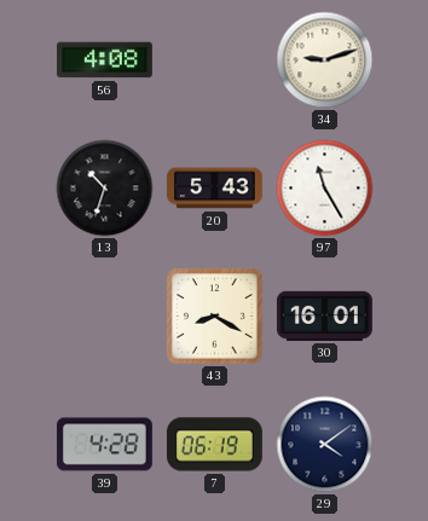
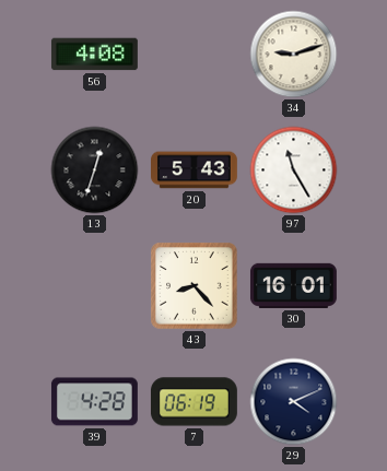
13: 10:33 -> 12:33 (95, 170)
43: 8:20 -> 8:23 (195, 286)
29: 4:09 -> 4:11 (294, 402)
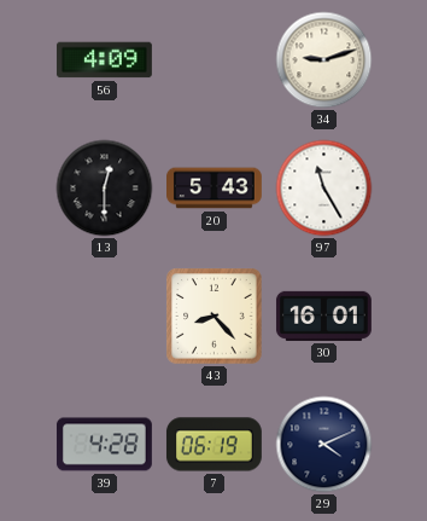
56: 4:08 -> 4:09 (104, 60)
13: 12:33 -> 12:30 (105, 189)
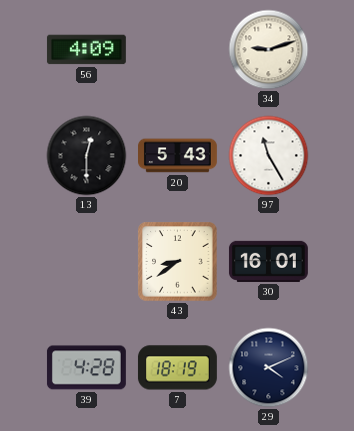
43: 8:23 -> 8:39 (178, 262)
7: 06:19 -> 18:19 (177, 368)
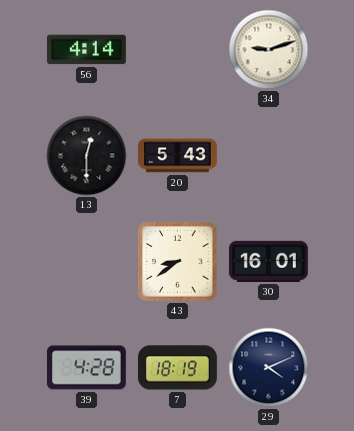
56: 4:09 -> 4:14 (86, 50)
97: 11:25 -> none (269, 156)
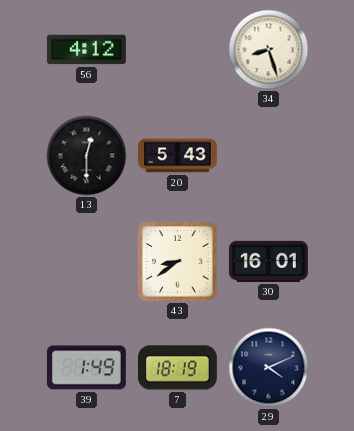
56: 4:14 -> 4:12 (86, 50)
34: 9:12 -> 8:27 (269, 50)
39: 4:28 -> 1:49 (86, 368)
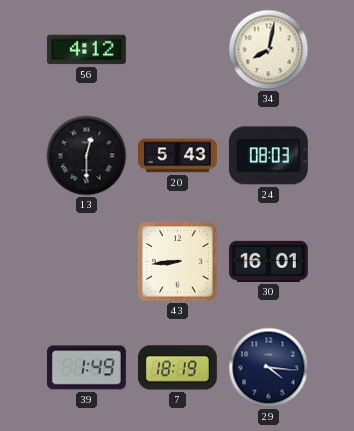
34: 8:27 -> 8:02 (269, 50)
24: none -> 08:03 (268, 156)
43: 8:39 -> 8:44 (178, 262)
29: 4:11 -> 4:16 (269, 368)
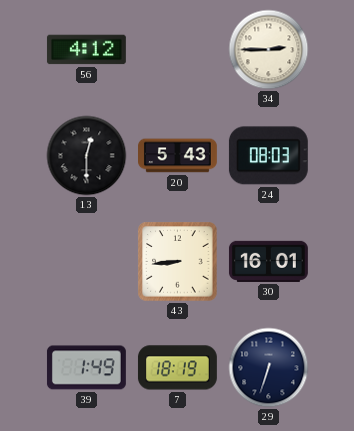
34: 8:02 -> 2:45 (269, 50)
29: 4:16 -> 6:33 (269, 368)
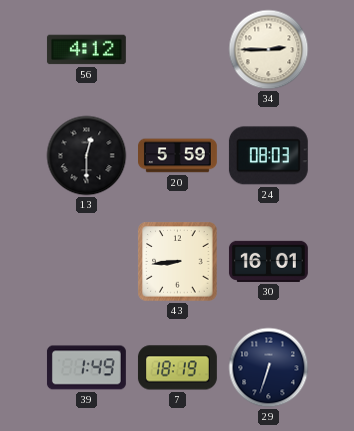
20: 5:43 -> 5:59 (178, 156)
